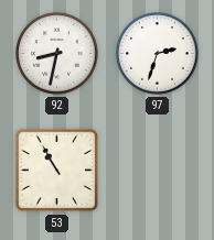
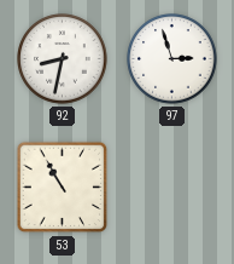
97: 2:33 -> 2:57 (172, 59)
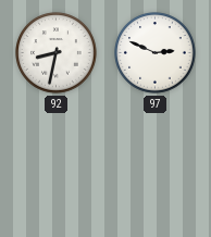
97: 2:57 -> 2:49 (156, 53)
53: 10:55 -> none (63, 188)
